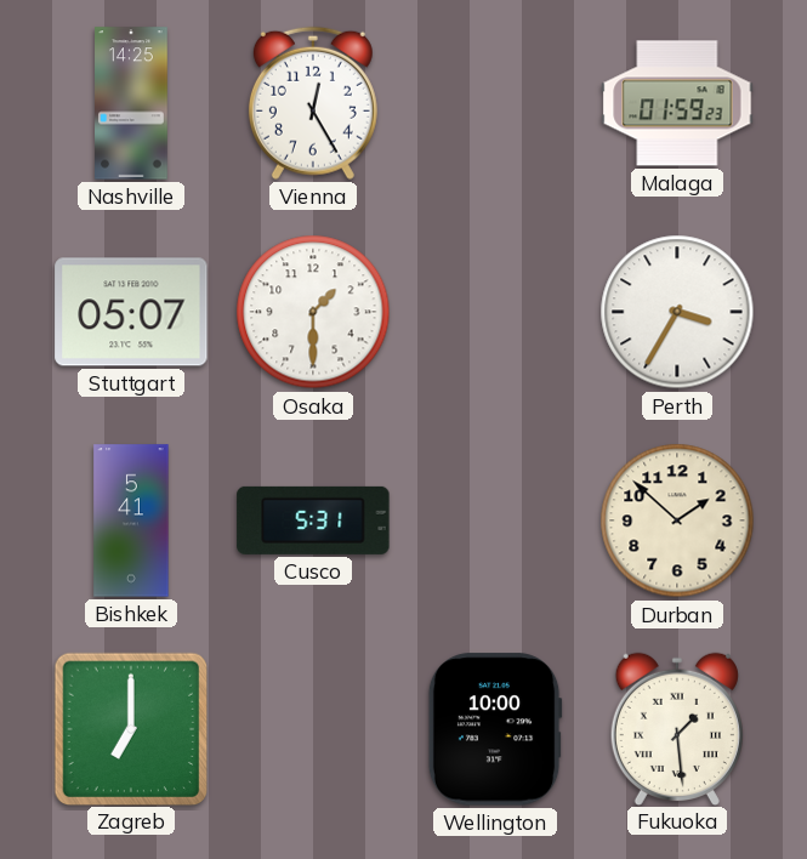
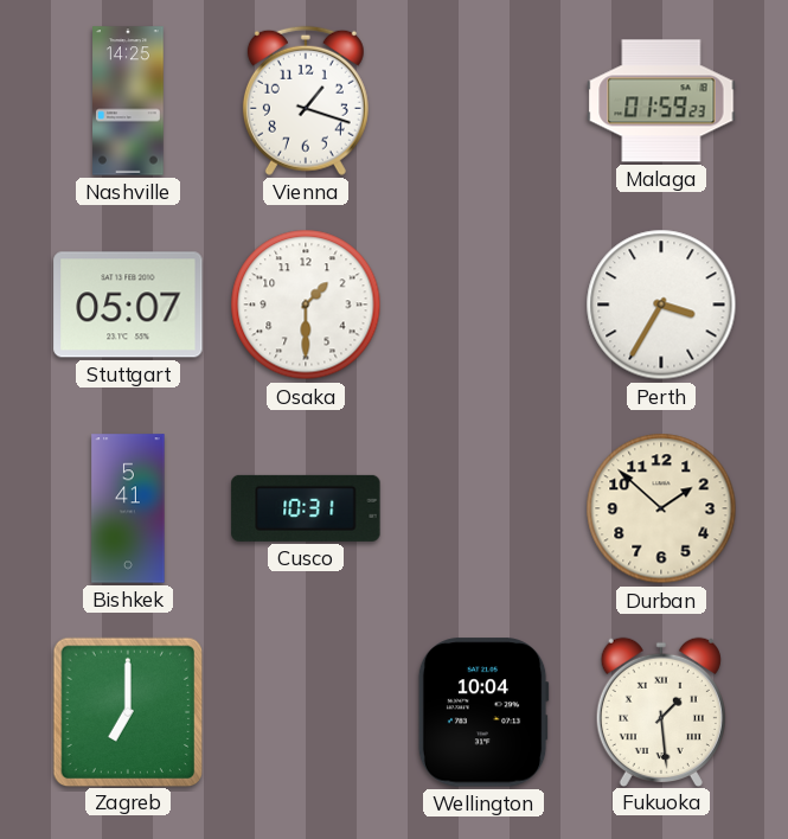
Vienna: 12:25 -> 1:18 (306, 101)
Cusco: 5:31 -> 10:31 (306, 508)
Wellington: 10:00 -> 10:04 (483, 712)
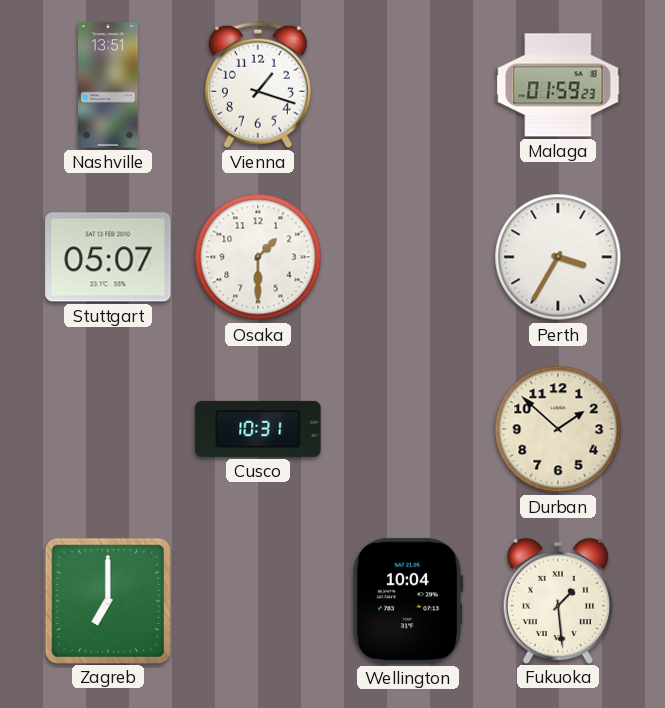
Nashville: 14:25 -> 13:51 (108, 85)
Bishkek: 5:41 -> none (128, 508)
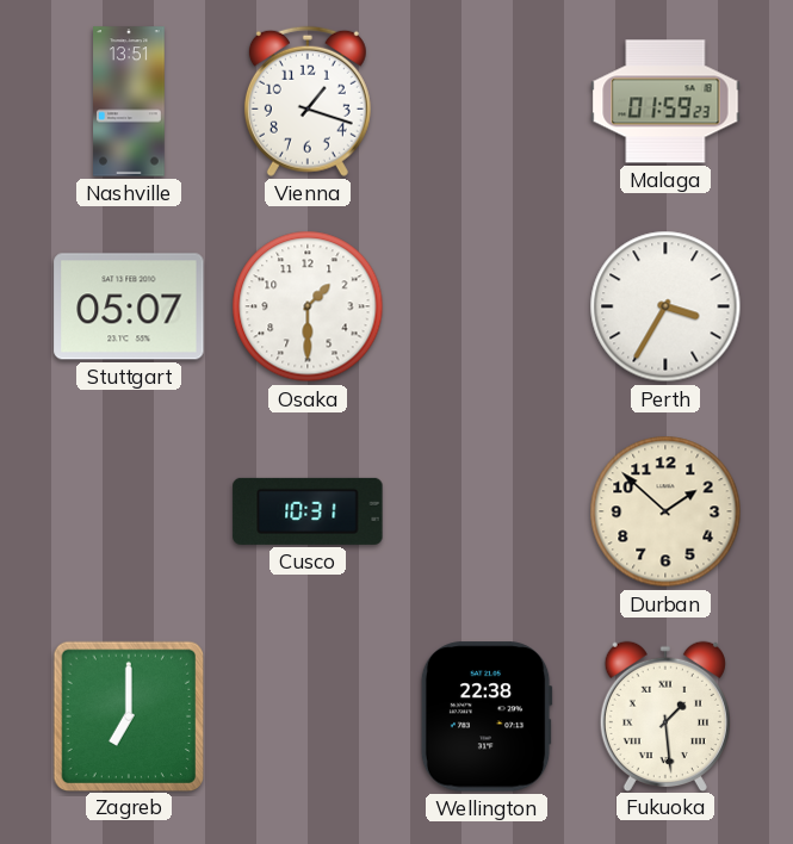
Wellington: 10:04 -> 22:38 (487, 716)
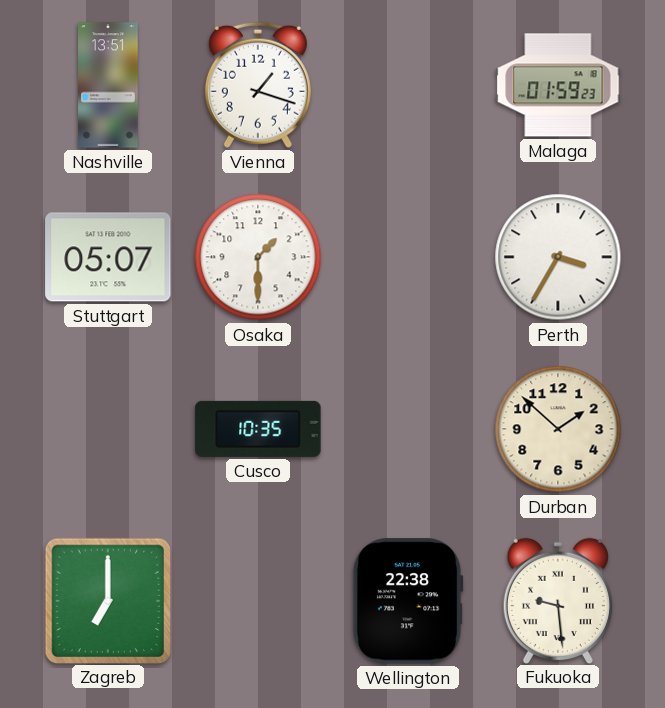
Cusco: 10:31 -> 10:35 (258, 429)
Fukuoka: 1:29 -> 9:29 (558, 600)
